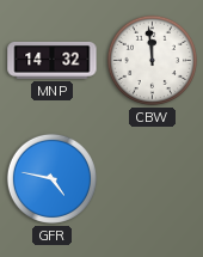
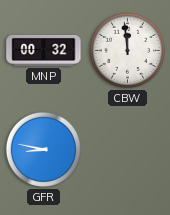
MNP: 14:32 -> 00:32 (44, 50)
GFR: 4:47 -> 8:47 (43, 149)
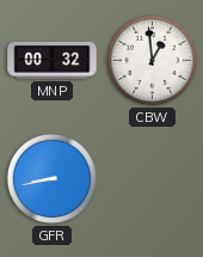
CBW: 11:59 -> 12:59 (152, 60)
GFR: 8:47 -> 8:43 (51, 178)
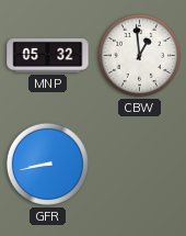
MNP: 00:32 -> 05:32 (48, 55)
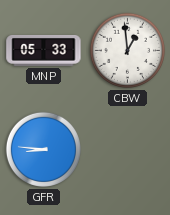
MNP: 05:32 -> 05:33 (44, 50)
GFR: 8:43 -> 8:46 (43, 149)
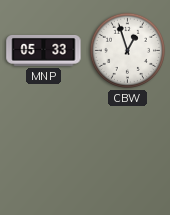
CBW: 12:59 -> 12:57 (127, 50)
GFR: 8:46 -> none (43, 149)
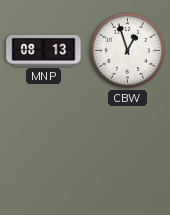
MNP: 05:33 -> 08:13 (44, 50)
